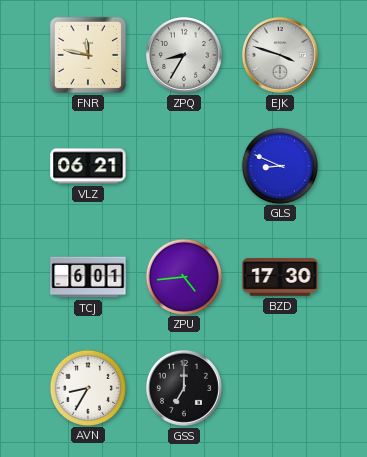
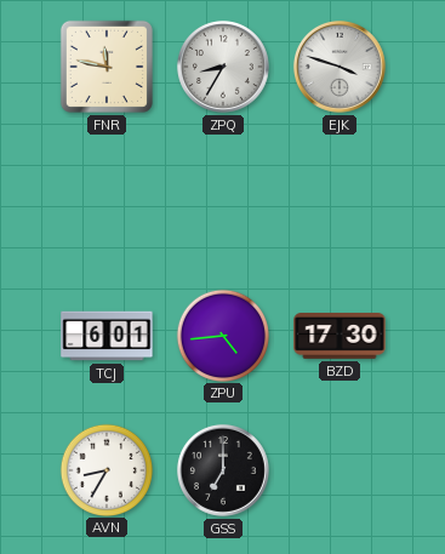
VLZ: 06:21 -> none (88, 166)
GLS: 8:49 -> none (279, 165)
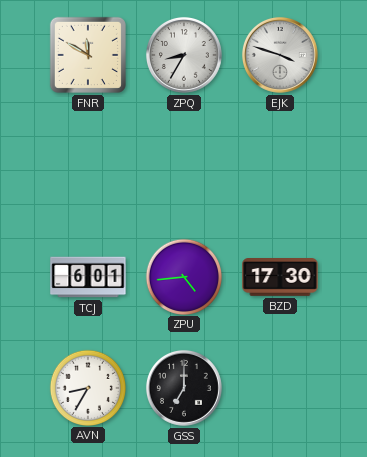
FNR: 11:47 -> 11:50 (88, 55)
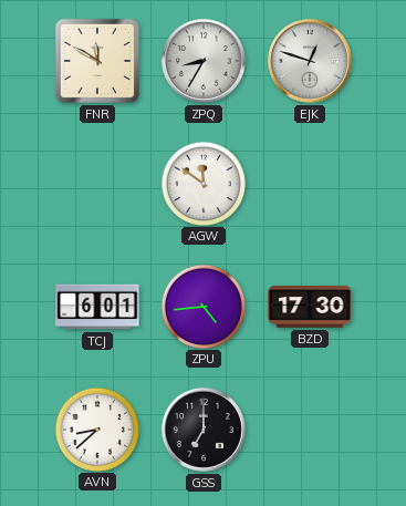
EJK: 3:48 -> 12:48 (310, 61)
AGW: none -> 11:51 (202, 183)
AVN: 8:35 -> 8:38 (96, 428)
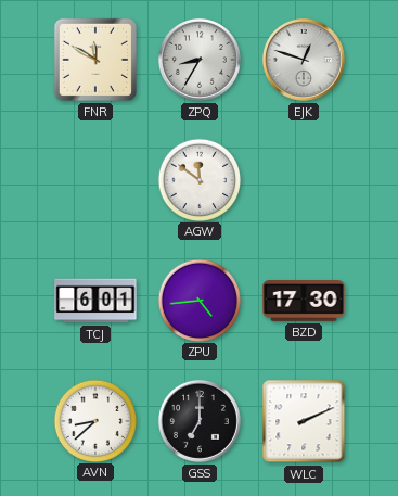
WLC: none -> 2:11 (304, 421)
